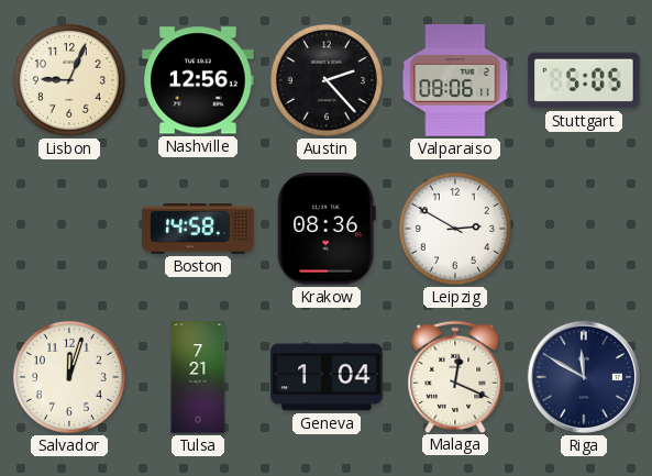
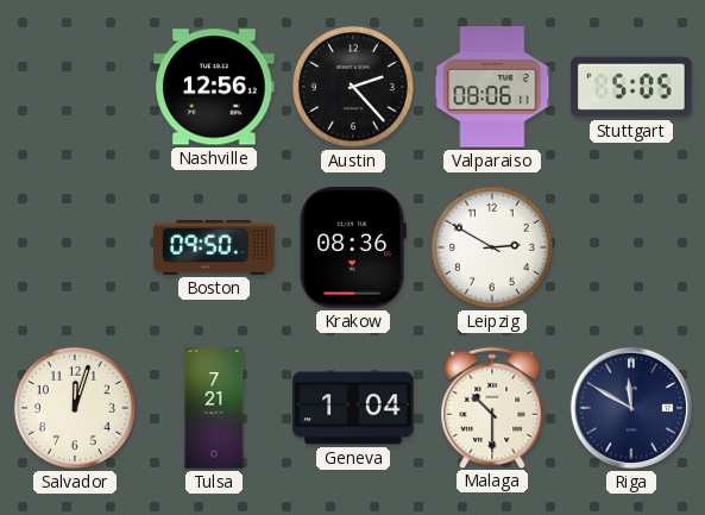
Lisbon: 9:04 -> none (69, 80)
Boston: 14:58 -> 09:50 (214, 249)
Malaga: 12:19 -> 10:30 (492, 407)
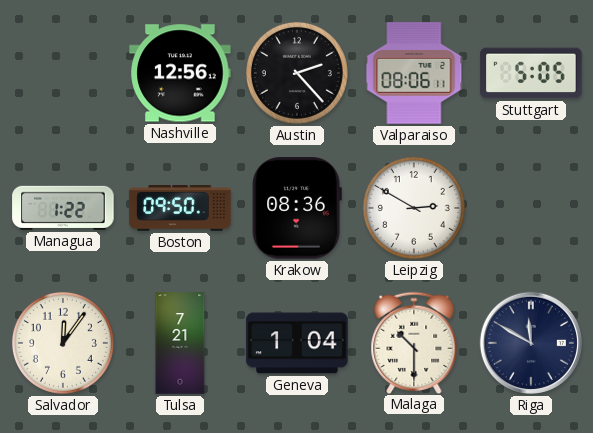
Managua: none -> 1:22 (63, 208)
Salvador: 12:03 -> 12:06 (63, 343)
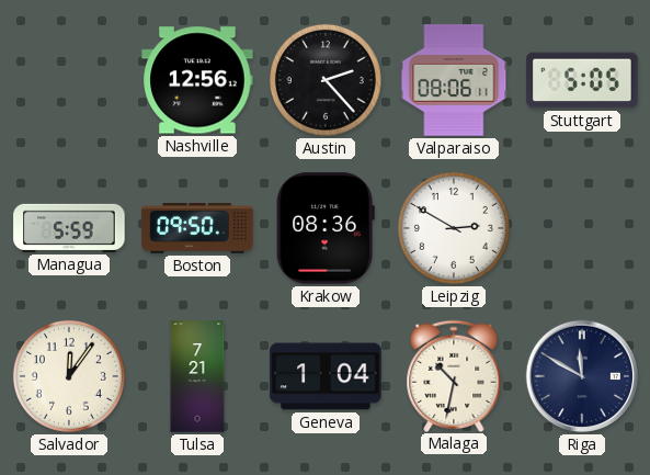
Managua: 1:22 -> 5:59 (69, 228)
Malaga: 10:30 -> 10:32 (454, 375)
